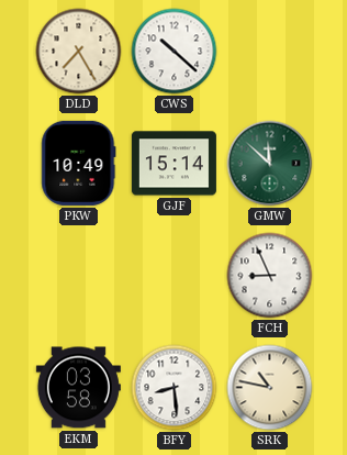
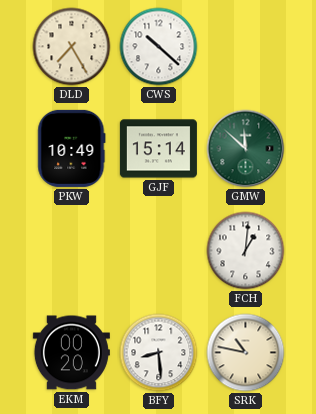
FCH: 8:56 -> 1:01 (246, 251)
EKM: 03:58 -> 00:20 (71, 353)
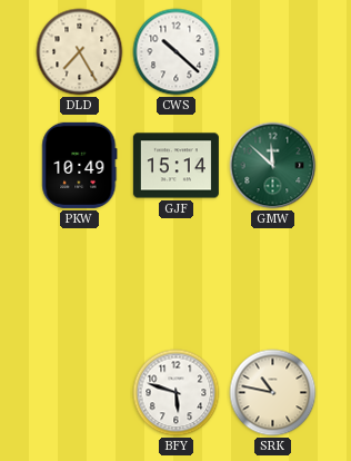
FCH: 1:01 -> none (246, 251)
EKM: 00:20 -> none (71, 353)
BFY: 8:29 -> 5:48 (177, 393)
